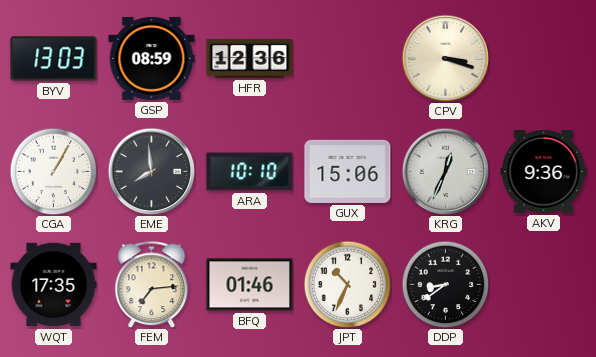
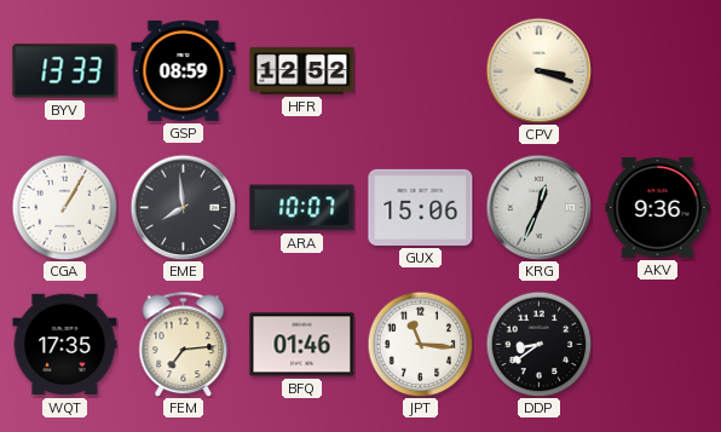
BYV: 13:03 -> 13:33 (65, 71)
HFR: 12:36 -> 12:52 (302, 71)
ARA: 10:10 -> 10:07 (302, 208)
JPT: 10:34 -> 11:16 (420, 344)
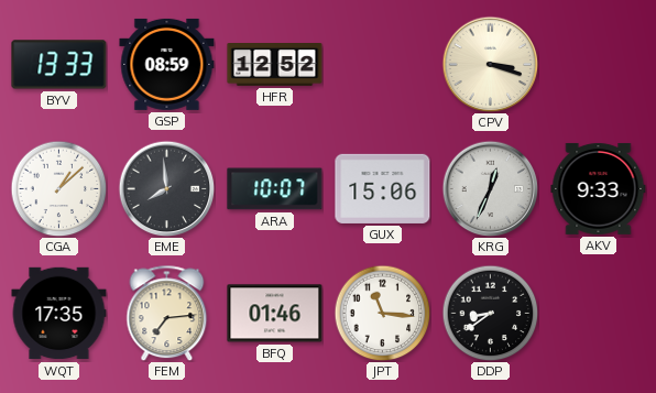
CGA: 1:05 -> 1:08 (58, 188)
AKV: 9:36 -> 9:33 (599, 188)
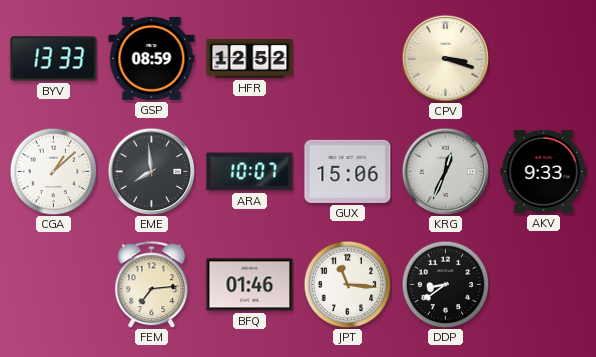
WQT: 17:35 -> none (59, 314)
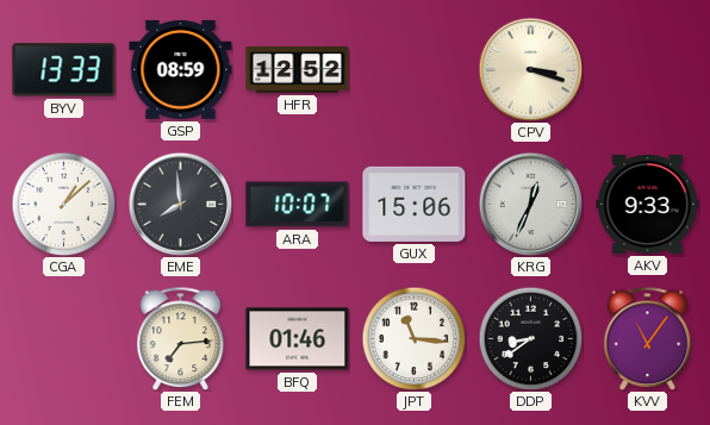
KVV: none -> 11:06 (648, 338)
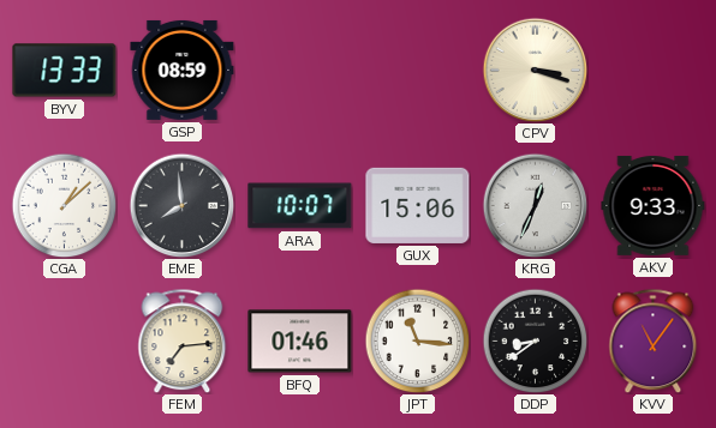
HFR: 12:52 -> none (298, 70)
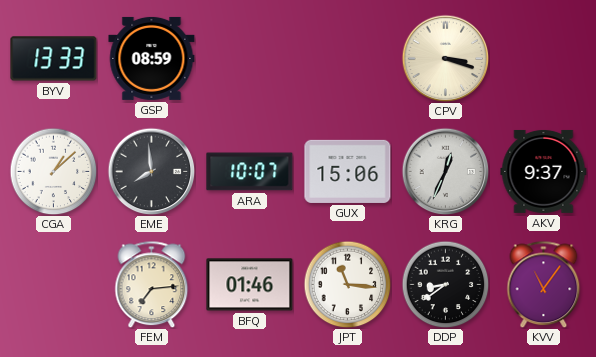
AKV: 9:33 -> 9:37 (544, 171)
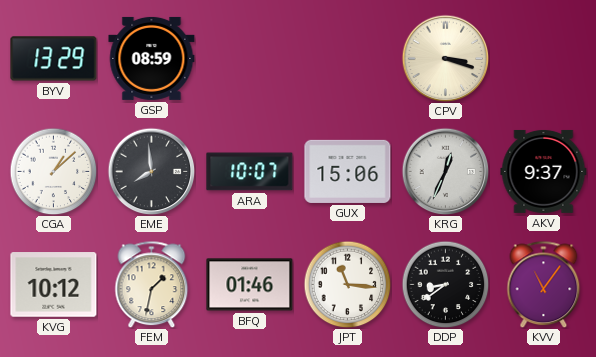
BYV: 13:33 -> 13:29 (54, 59)
KVG: none -> 10:12 (54, 285)
FEM: 7:14 -> 1:32 (152, 284)
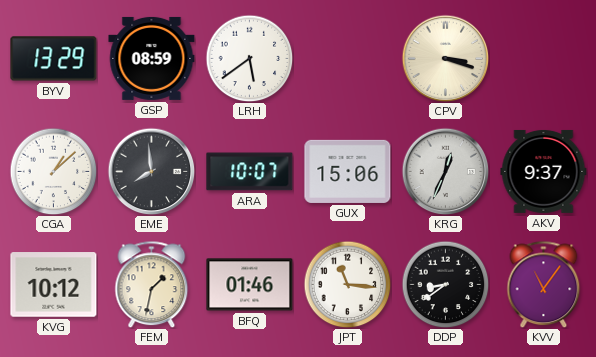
LRH: none -> 5:39 (249, 58)
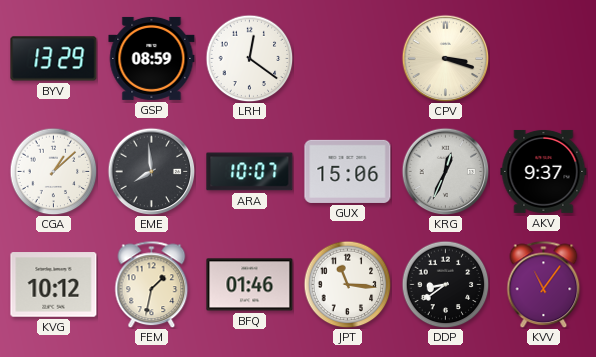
LRH: 5:39 -> 12:21 (249, 58)
